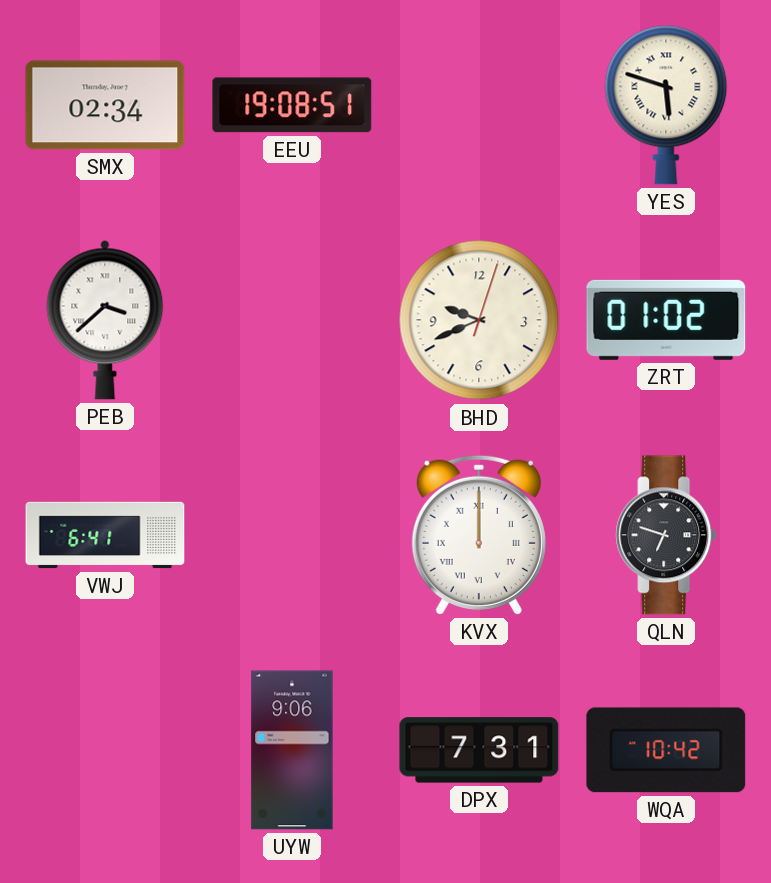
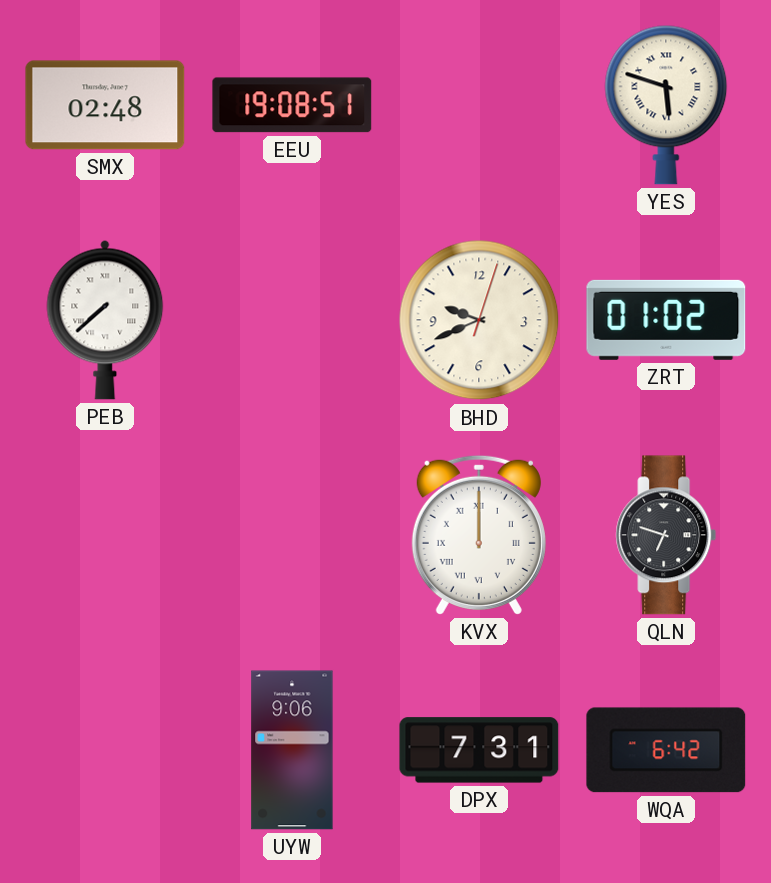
SMX: 02:34 -> 02:48 (105, 105)
PEB: 3:38 -> 7:38 (105, 320)
VWJ: 6:41 -> none (105, 535)
WQA: 10:42 -> 6:42 (666, 750)
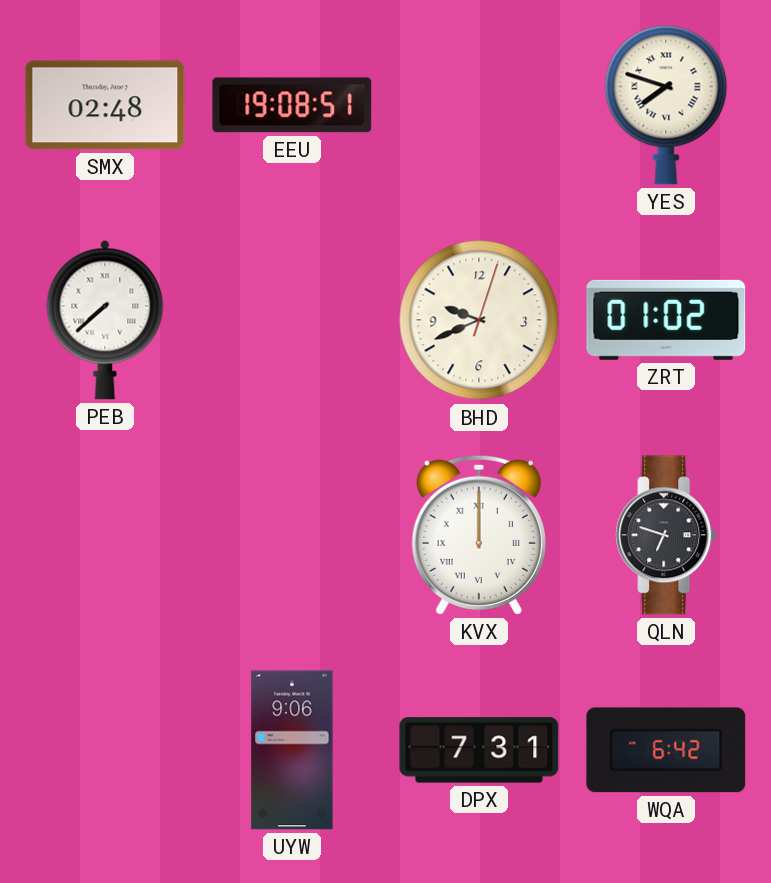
YES: 5:48 -> 7:48 (666, 105)
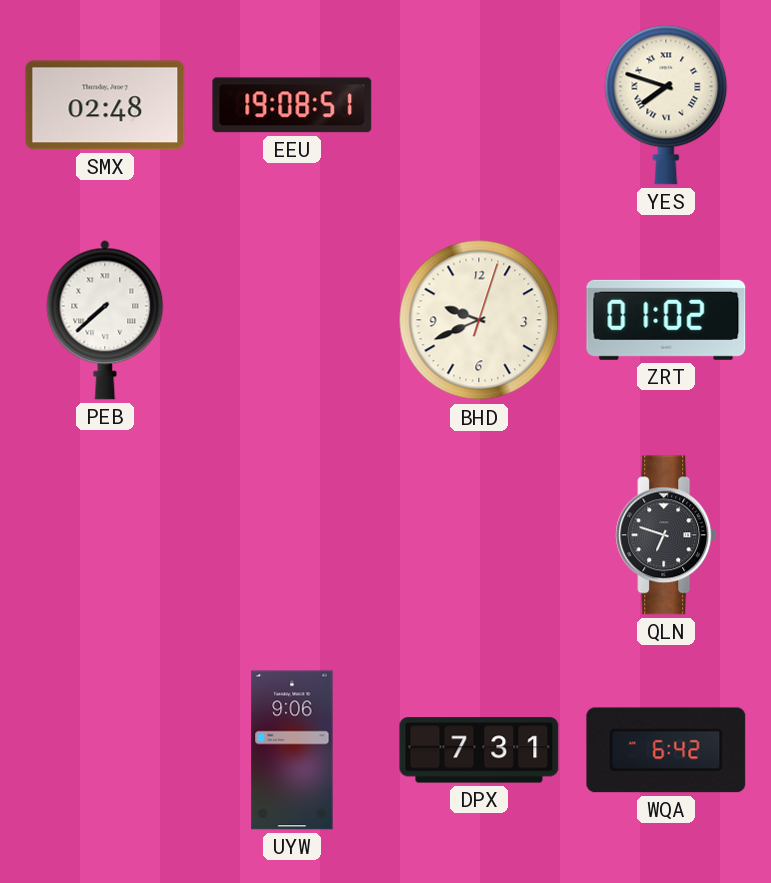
KVX: 12:00 -> none (479, 535)
